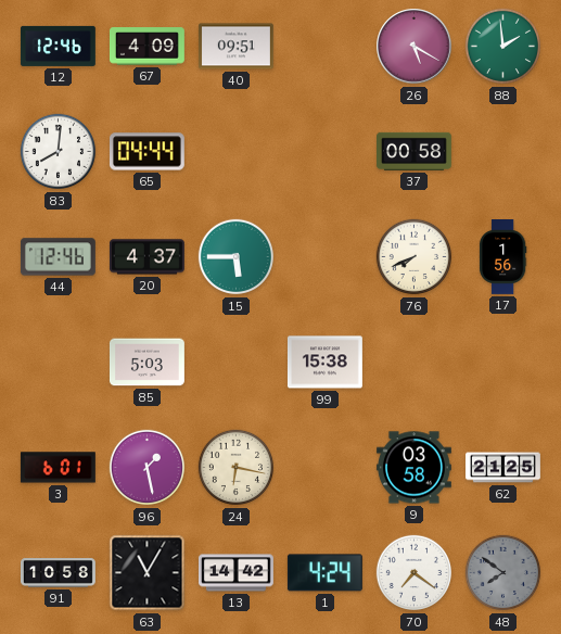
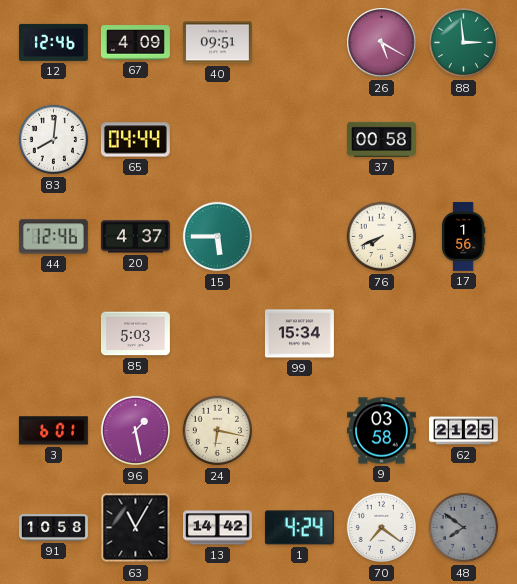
88: 1:59 -> 2:59 (464, 43)
99: 15:38 -> 15:34 (299, 334)
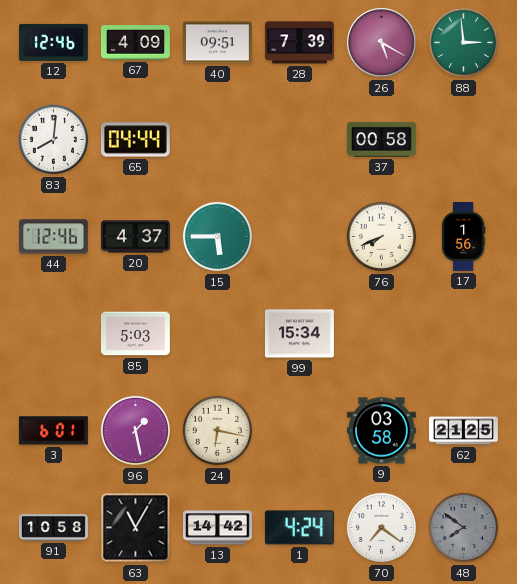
28: none -> 7:39 (299, 43)
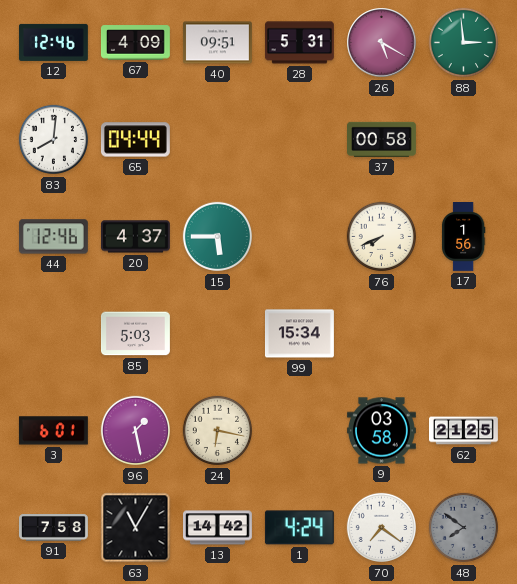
28: 7:39 -> 5:31 (299, 43)
91: 10:58 -> 7:58 (54, 528)
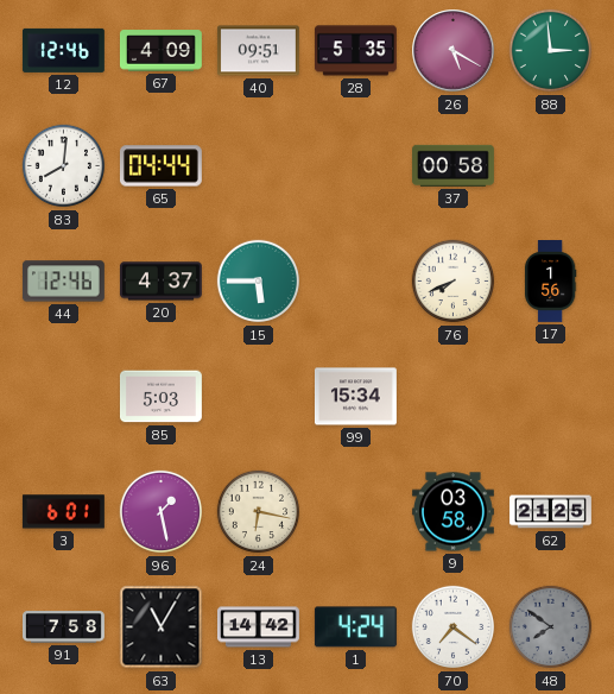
28: 5:31 -> 5:35 (355, 51)
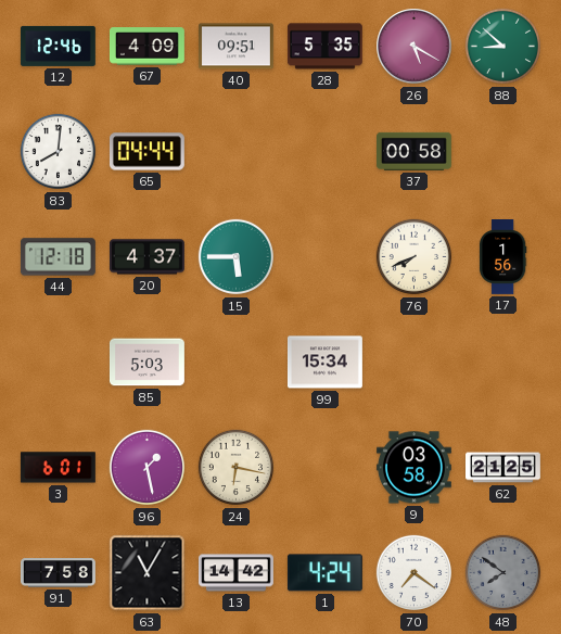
88: 2:59 -> 8:52 (503, 47)
44: 12:46 -> 12:18 (58, 257)
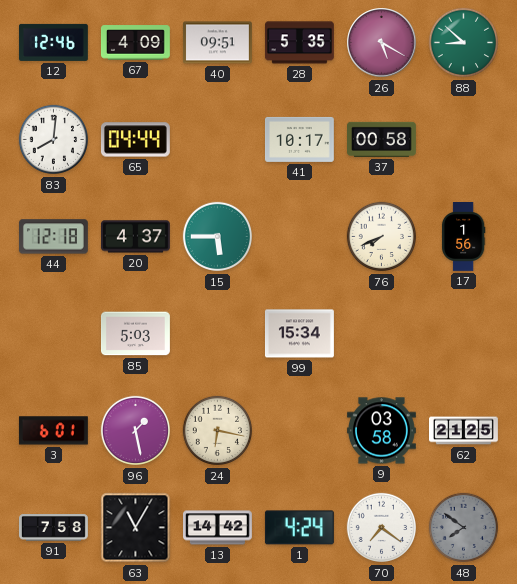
41: none -> 10:17 (299, 139)
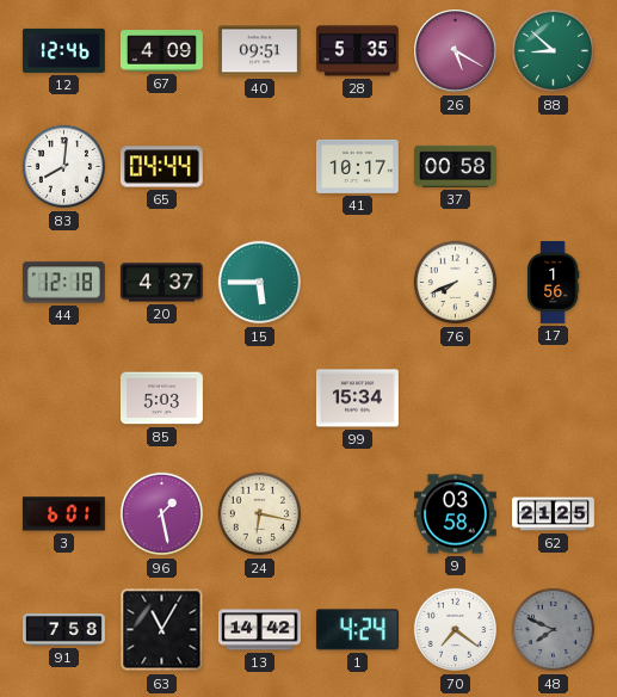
48: 7:51 -> 7:49 (554, 630)
